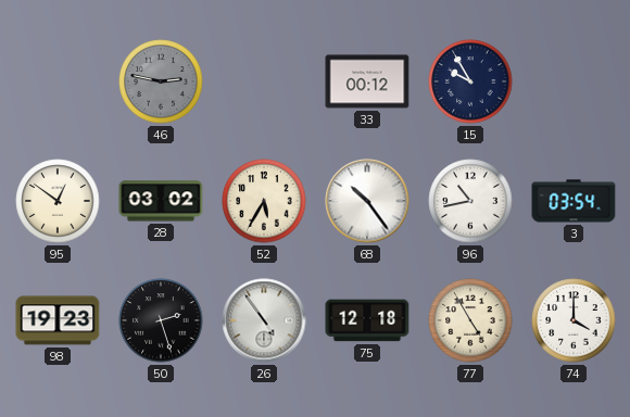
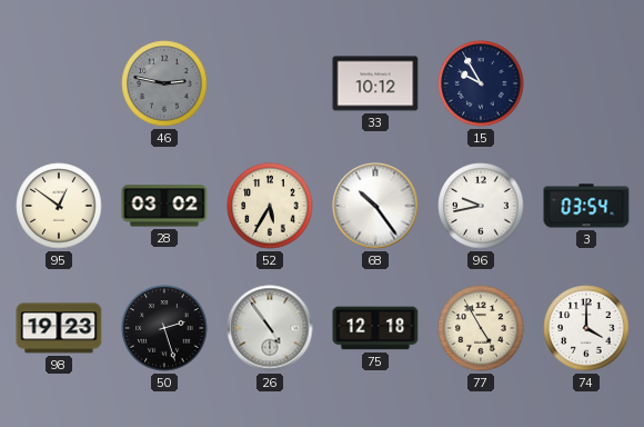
33: 00:12 -> 10:12 (375, 83)
96: 10:43 -> 9:43 (481, 206)
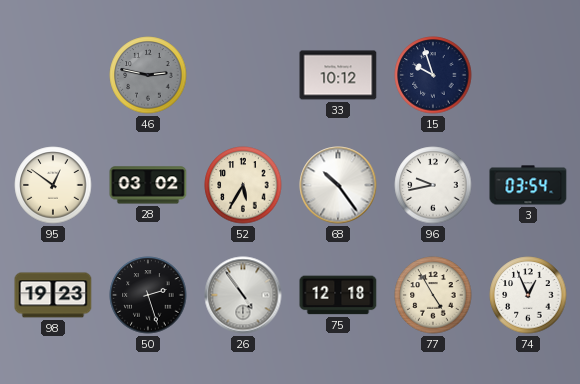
15: 9:55 -> 9:57 (433, 75)
74: 4:00 -> 12:56 (528, 295)
